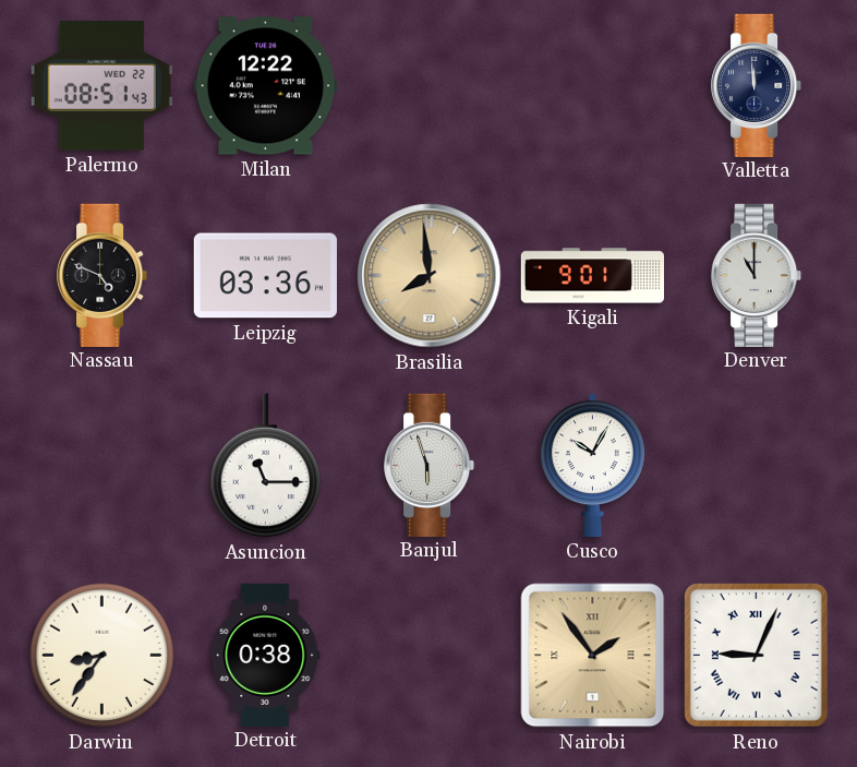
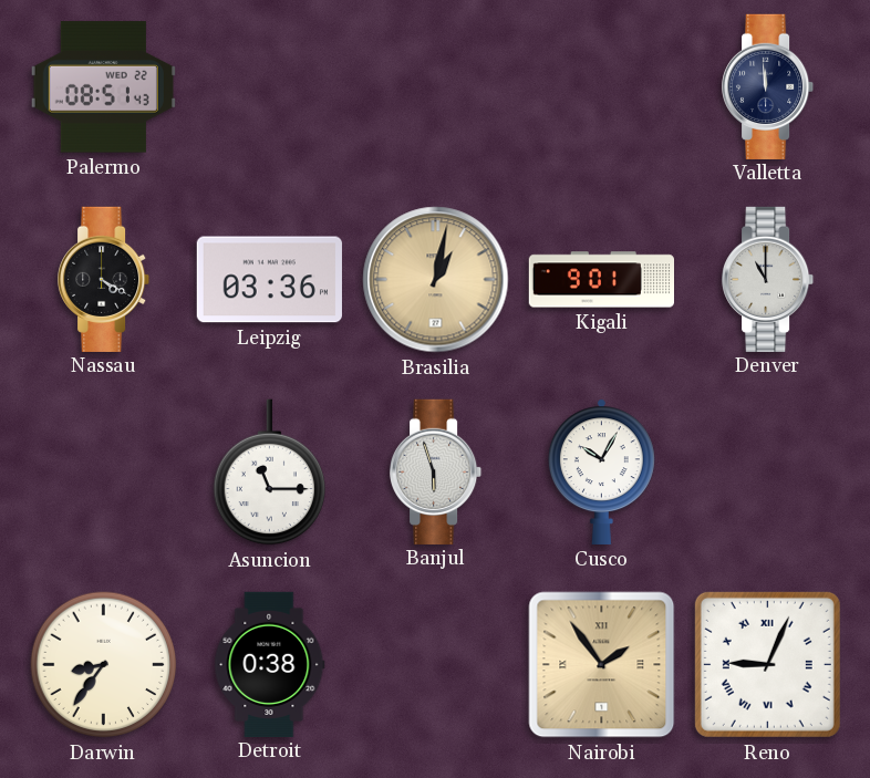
Milan: 12:22 -> none (265, 86)
Nassau: 4:49 -> 4:20 (105, 279)
Brasilia: 7:59 -> 1:02 (436, 280)
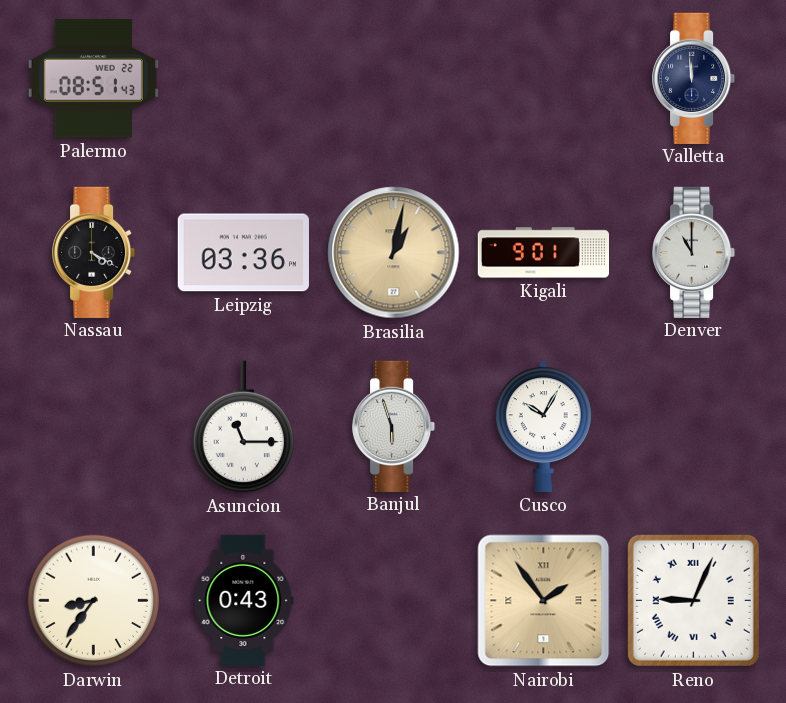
Detroit: 0:38 -> 0:43 (244, 600)
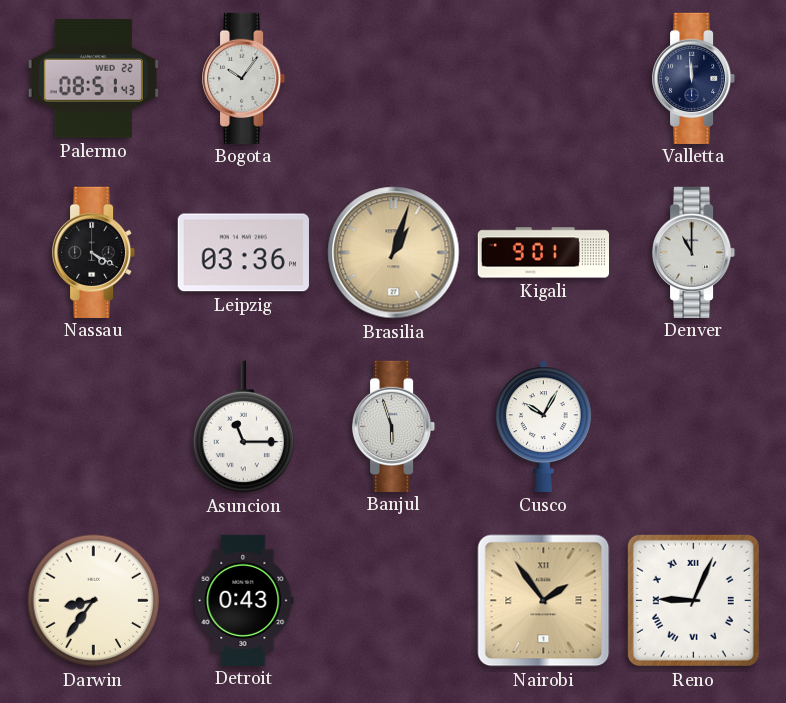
Bogota: none -> 10:06 (245, 78)
Brasilia: 1:02 -> 1:03 (394, 253)
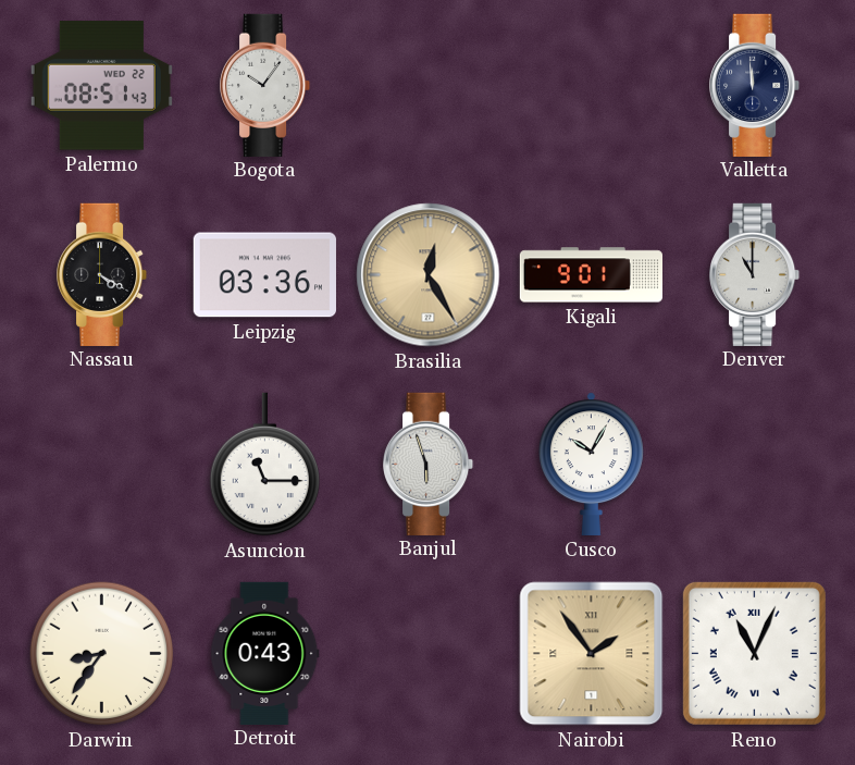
Brasilia: 1:03 -> 12:25 (429, 275)
Reno: 9:04 -> 11:04 (754, 653)
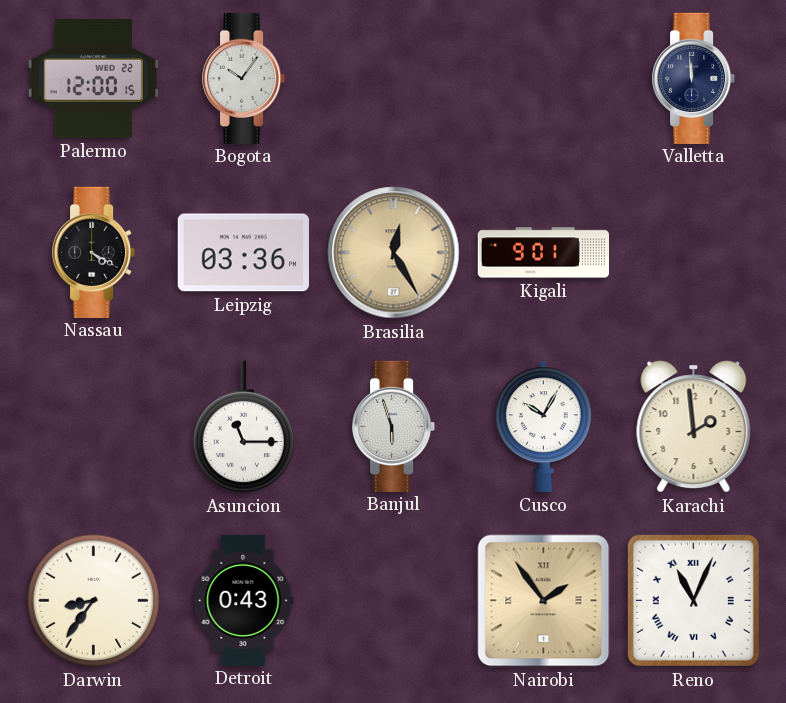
Palermo: 08:51 -> 12:00 (93, 79)
Denver: 11:00 -> none (756, 274)
Karachi: none -> 1:59 (694, 427)
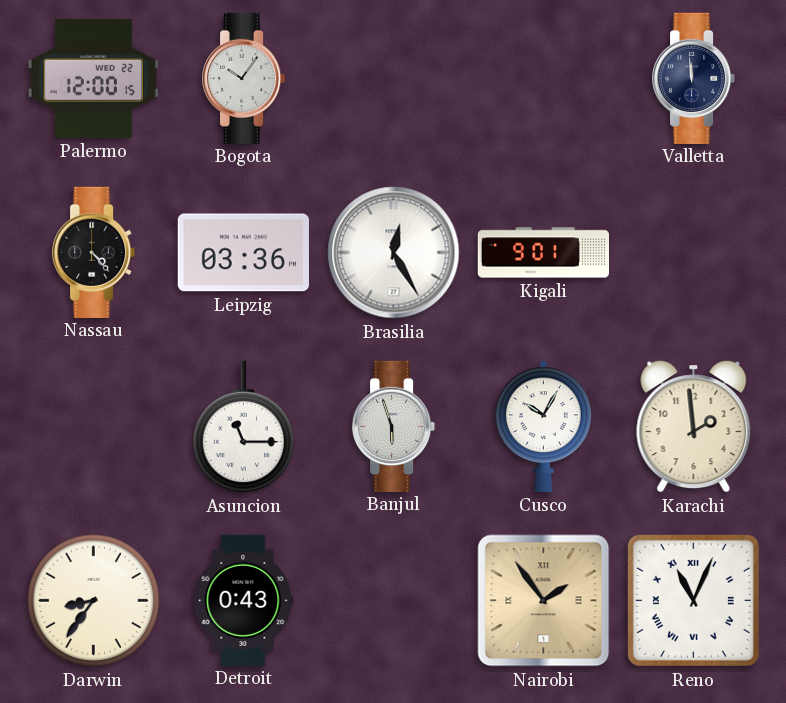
Nassau: 4:20 -> 4:23 (95, 252)
Brasilia dial: champagne -> white (394, 253)
